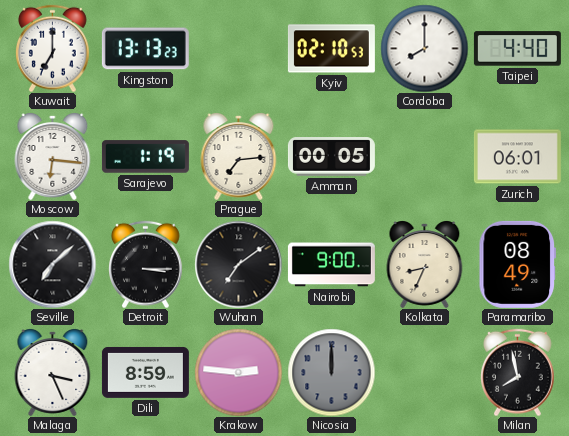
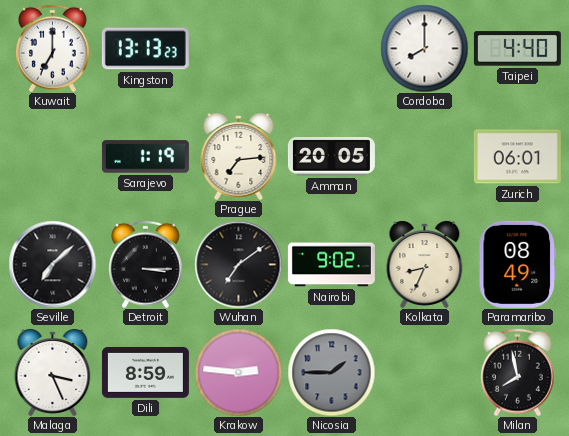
Kyiv: 02:10 -> none (331, 49)
Moscow: 6:16 -> none (53, 157)
Amman: 00:05 -> 20:05 (331, 157)
Nairobi: 9:00 -> 9:02 (331, 265)
Nicosia: 12:00 -> 1:45 (331, 372)
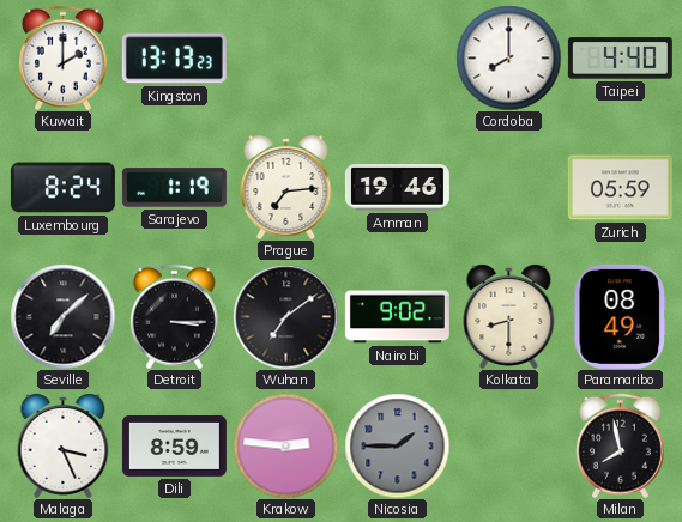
Kuwait: 7:00 -> 2:00 (64, 57)
Luxembourg: none -> 8:24 (62, 188)
Amman: 20:05 -> 19:46 (397, 188)
Zurich: 06:01 -> 05:59 (620, 188)
Kolkata: 8:34 -> 8:30 (509, 317)
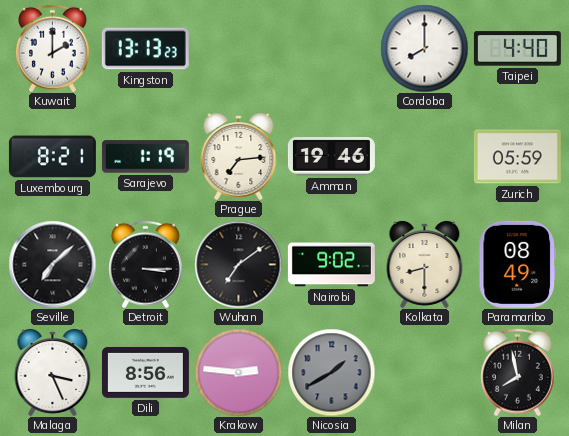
Luxembourg: 8:24 -> 8:21 (52, 157)
Dili: 8:59 -> 8:56 (145, 372)
Nicosia: 1:45 -> 1:40 (331, 372)
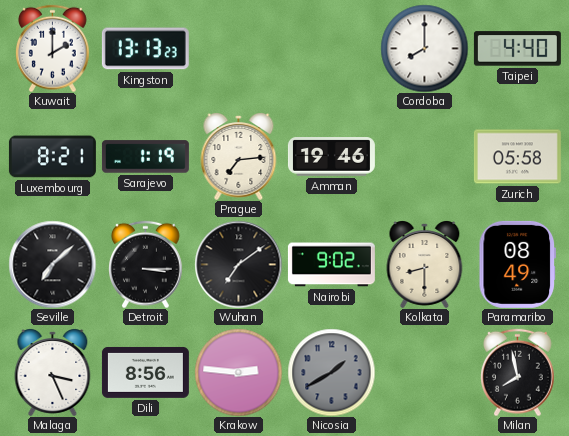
Zurich: 05:59 -> 05:58 (517, 157)
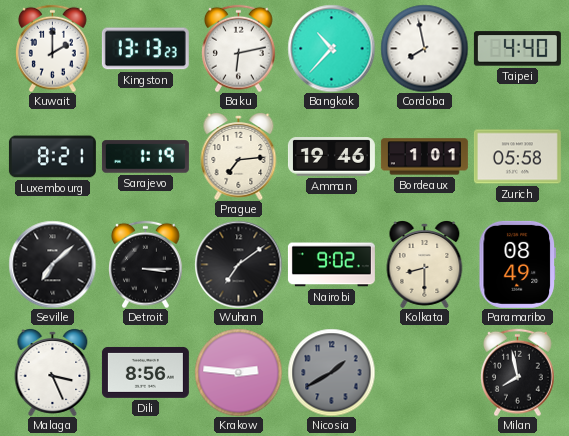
Baku: none -> 6:13 (239, 48)
Bangkok: none -> 10:37 (331, 48)
Cordoba: 8:00 -> 7:58 (424, 48)
Bordeaux: none -> 1:01 (424, 157)
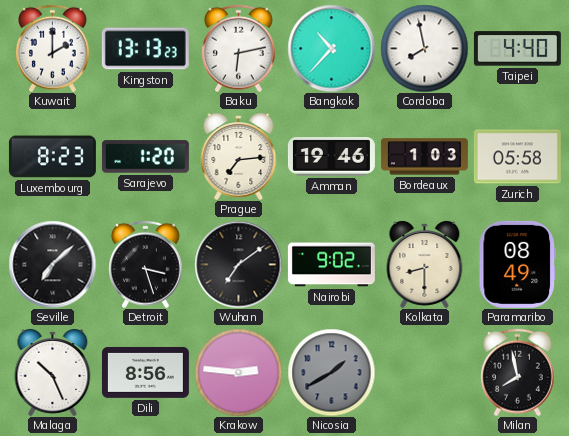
Luxembourg: 8:21 -> 8:23 (52, 157)
Sarajevo: 1:19 -> 1:20 (145, 157)
Bordeaux: 1:01 -> 1:03 (424, 157)
Detroit: 3:15 -> 3:27 (146, 264)
Malaga: 3:26 -> 10:26 (53, 373)
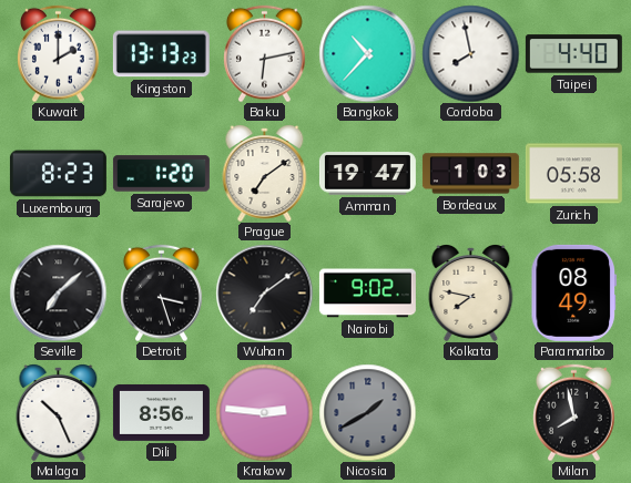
Prague: 7:14 -> 7:09 (265, 174)
Amman: 19:46 -> 19:47 (367, 174)
Kolkata: 8:30 -> 7:47 (471, 294)
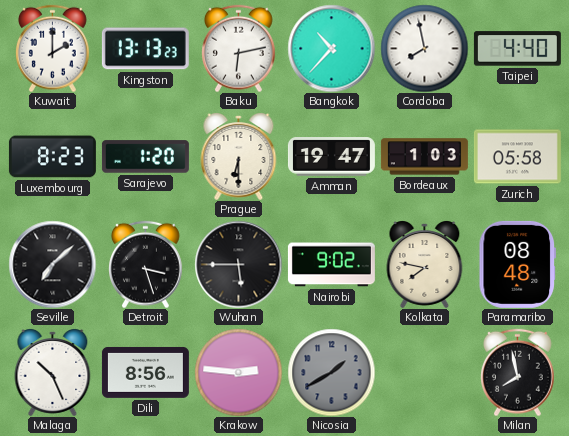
Prague: 7:09 -> 6:30 (239, 157)
Wuhan: 7:09 -> 5:45 (238, 264)
Paramaribo: 08:49 -> 08:48 (517, 264)
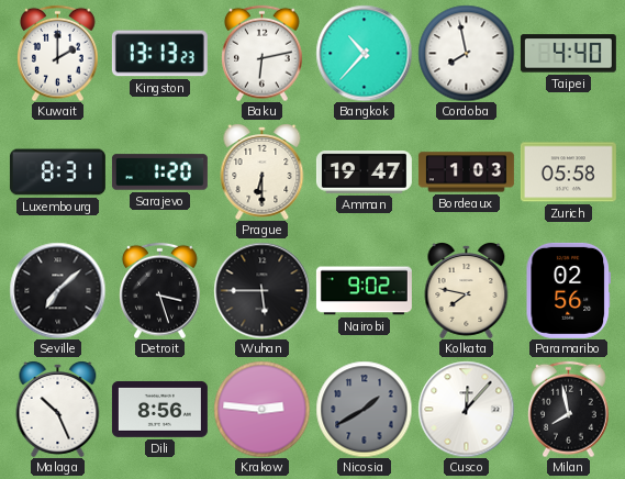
Luxembourg: 8:23 -> 8:31 (57, 172)
Paramaribo: 08:48 -> 02:56 (568, 290)
Cusco: none -> 12:07 (466, 409)
